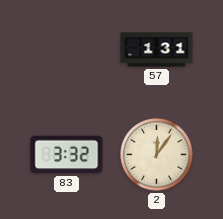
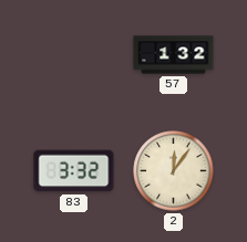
57: 1:31 -> 1:32 (174, 55)
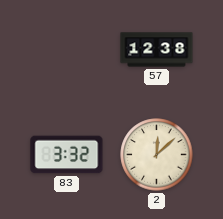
57: 1:32 -> 12:38 (157, 50)
2: 12:06 -> 12:08 (157, 155)
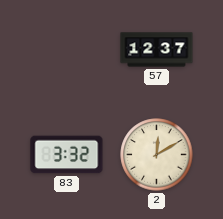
57: 12:38 -> 12:37 (157, 50)
2: 12:08 -> 12:10 (157, 155)
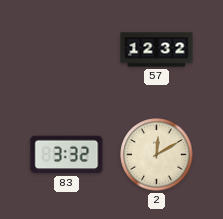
57: 12:37 -> 12:32 (157, 50)
